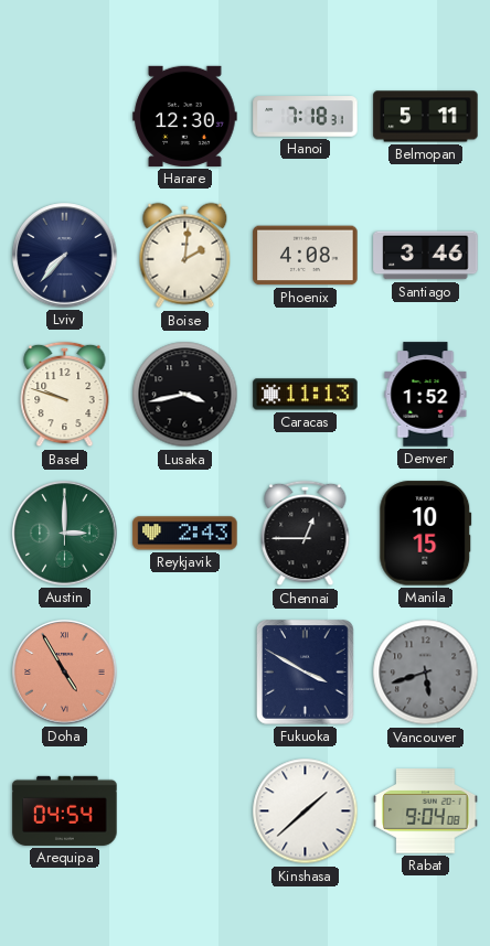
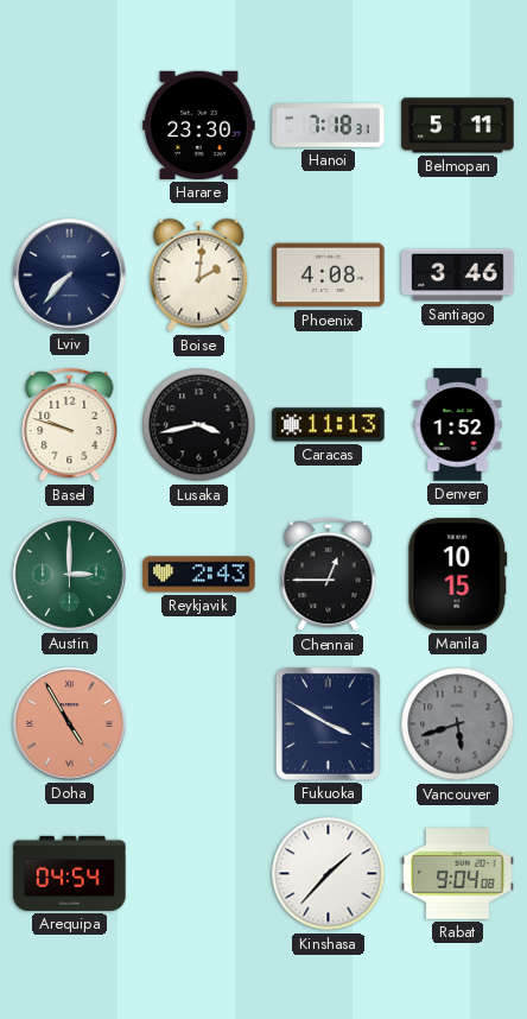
Harare: 12:30 -> 23:30 (199, 125)
Kinshasa: 1:38 -> 1:37 (329, 874)
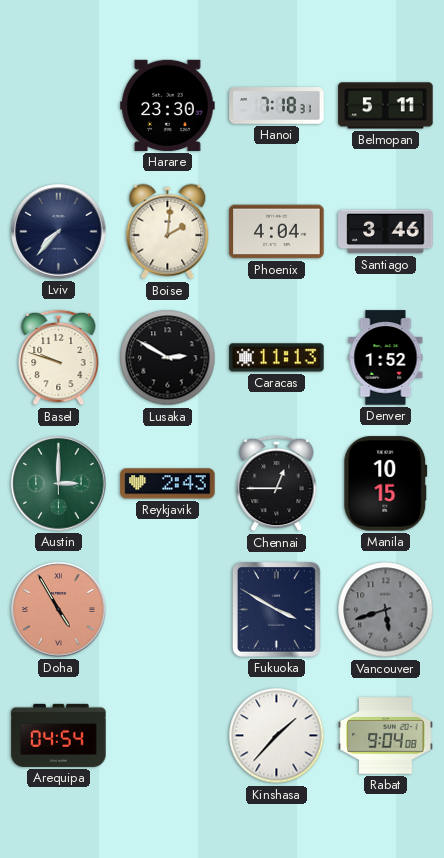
Phoenix: 4:08 -> 4:04 (277, 232)
Lusaka: 3:43 -> 2:50 (168, 358)
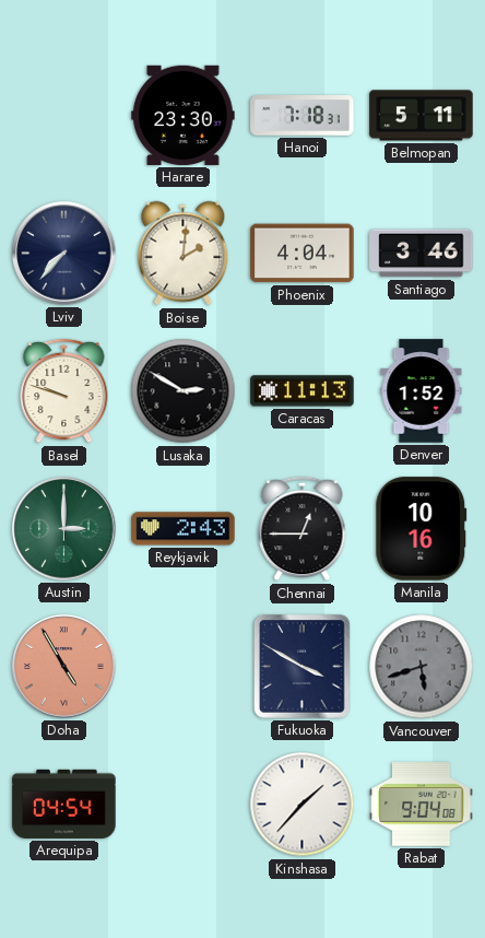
Manila: 10:15 -> 10:16 (422, 529)
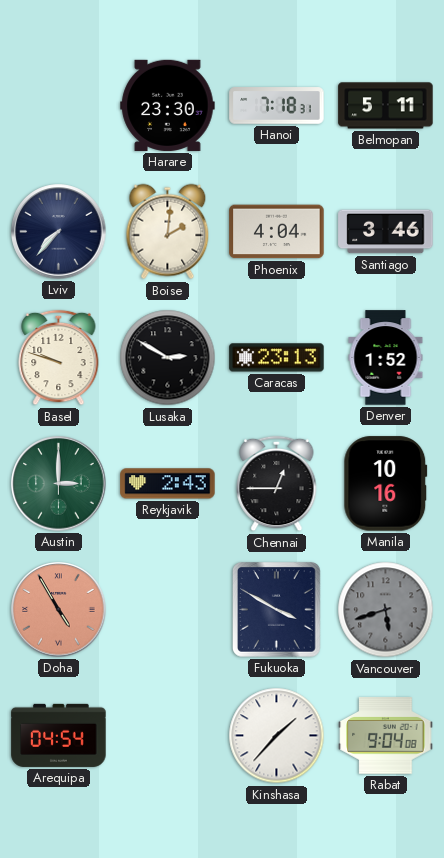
Caracas: 11:13 -> 23:13 (277, 358)
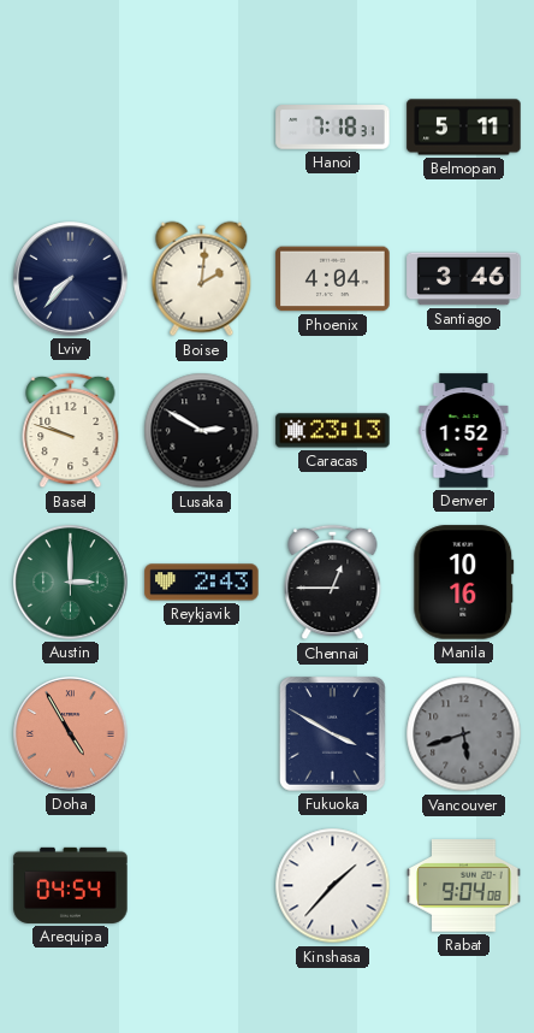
Harare: 23:30 -> none (168, 105)
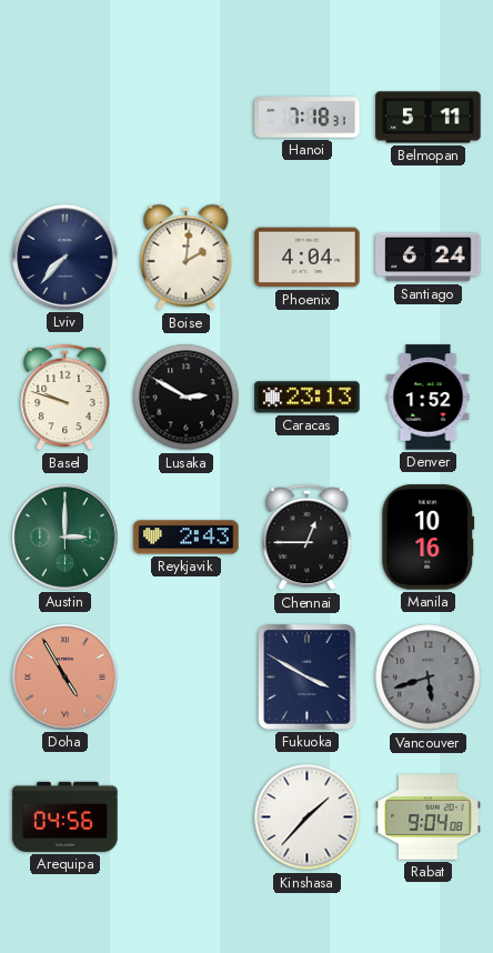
Santiago: 3:46 -> 6:24 (429, 258)
Arequipa: 04:54 -> 04:56 (66, 816)
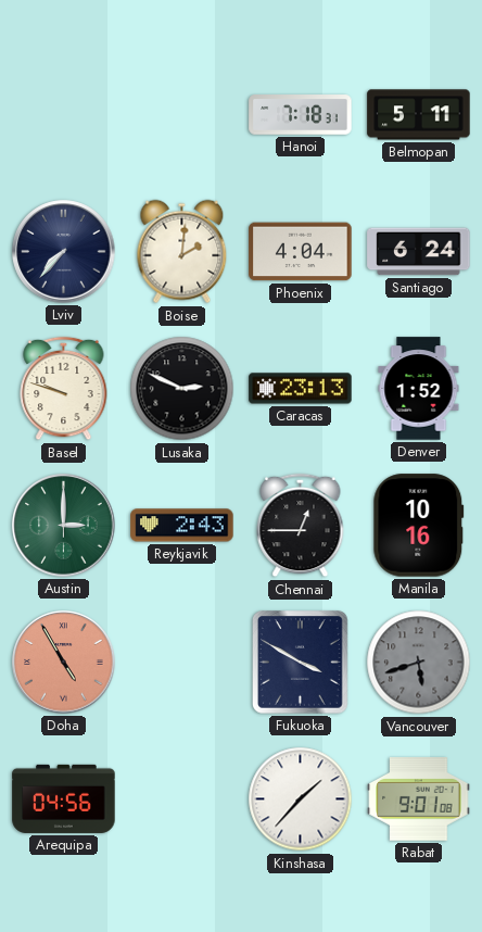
Lusaka: 2:50 -> 2:49 (182, 389)
Rabat: 9:04 -> 9:01 (419, 799)
